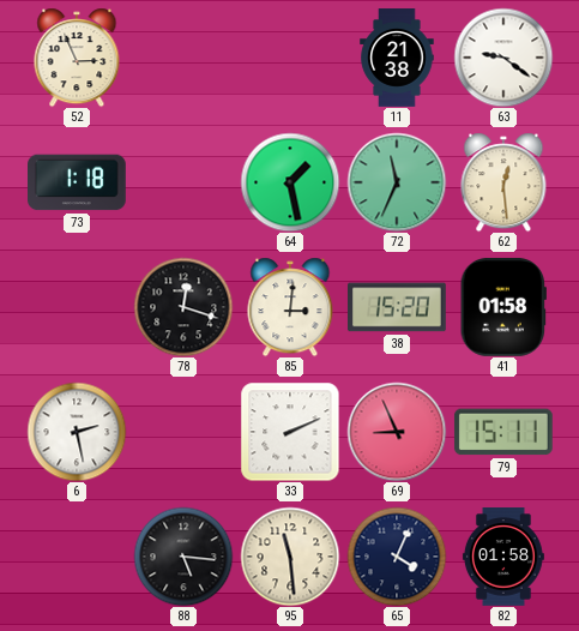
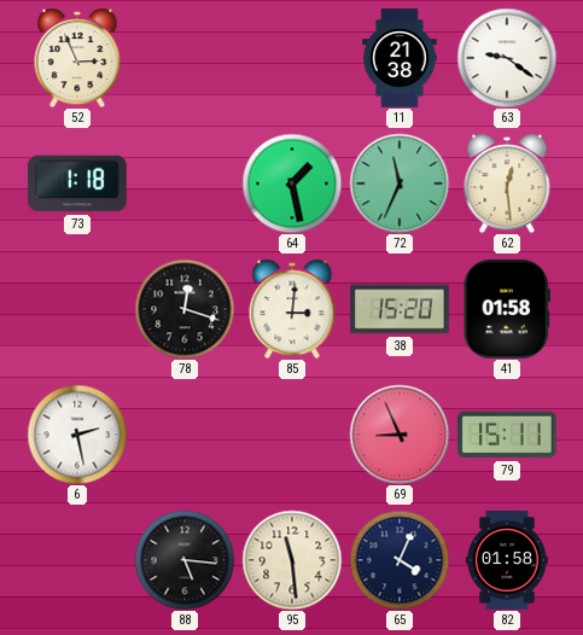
33: 2:11 -> none (290, 432)
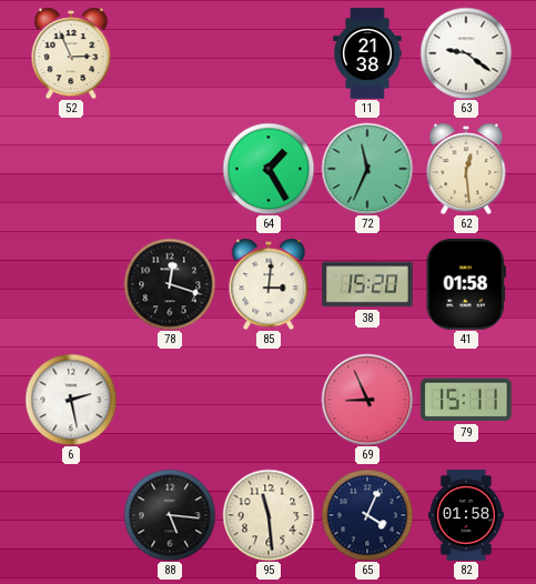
73: 1:18 -> none (78, 183)
64: 1:28 -> 1:25 (269, 169)
